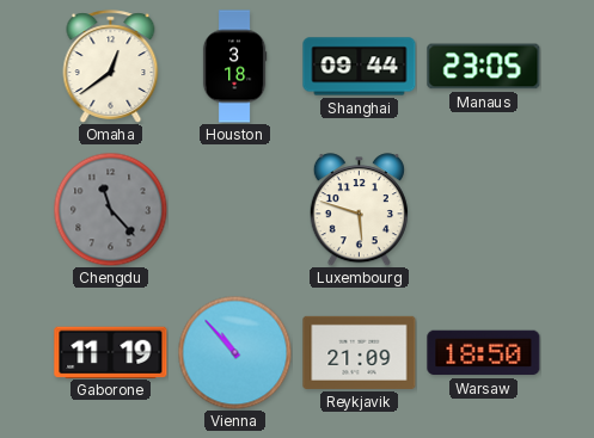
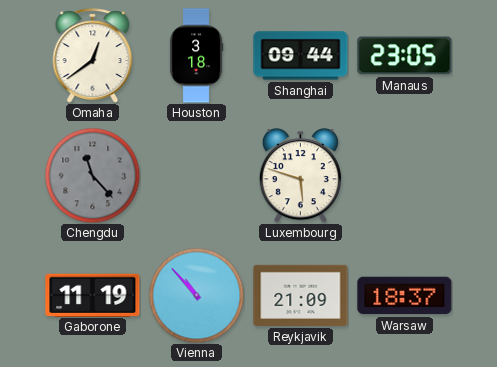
Warsaw: 18:50 -> 18:37 (405, 296)
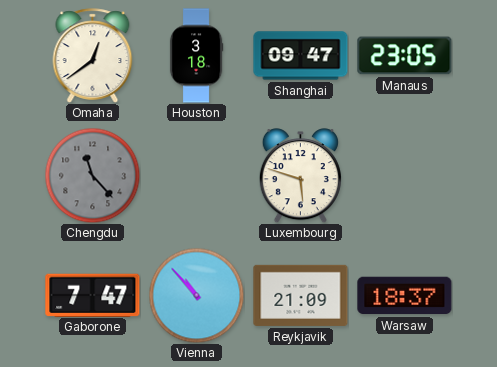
Shanghai: 09:44 -> 09:47 (301, 56)
Gaborone: 11:19 -> 7:47 (93, 295)
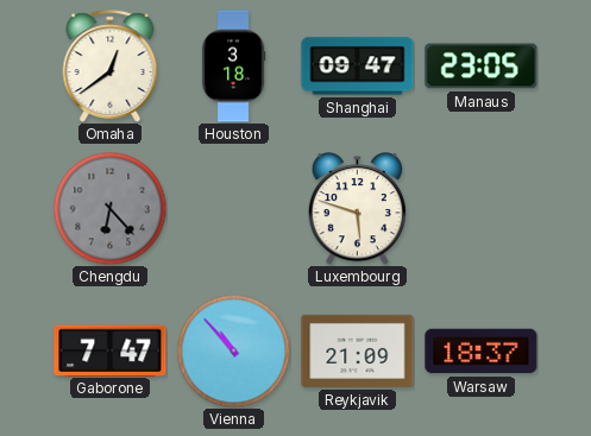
Chengdu: 11:23 -> 6:23 (109, 208)
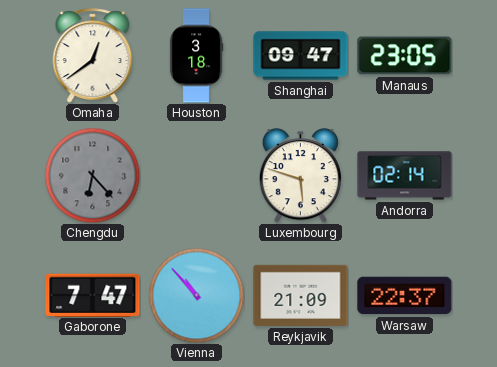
Andorra: none -> 02:14 (405, 176)
Warsaw: 18:37 -> 22:37 (405, 296)
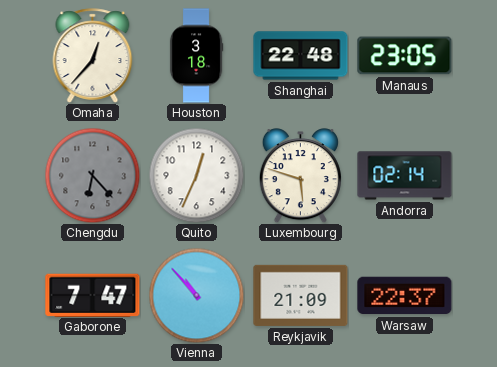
Omaha: 12:39 -> 12:37 (93, 56)
Shanghai: 09:47 -> 22:48 (301, 56)
Quito: none -> 12:34 (196, 175)
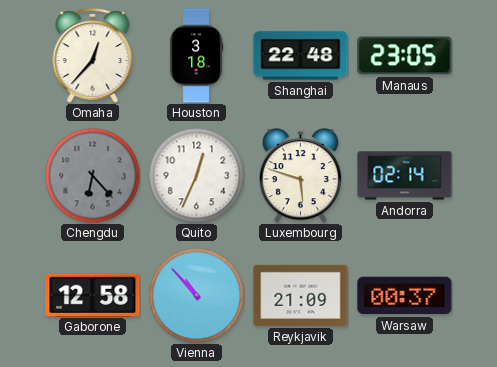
Gaborone: 7:47 -> 12:58 (93, 295)
Warsaw: 22:37 -> 00:37 (405, 296)
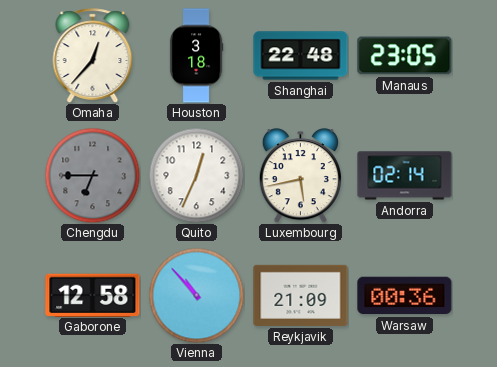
Chengdu: 6:23 -> 6:45 (92, 175)
Luxembourg: 5:48 -> 5:43 (300, 176)
Warsaw: 00:37 -> 00:36 (405, 296)
